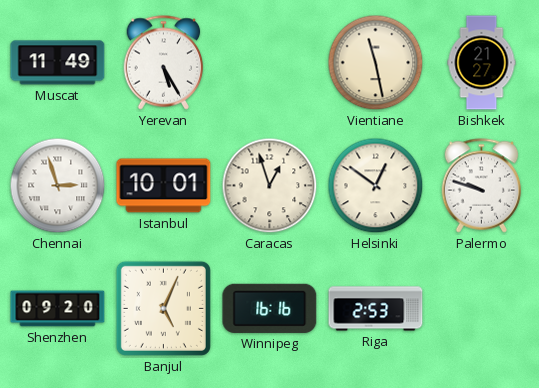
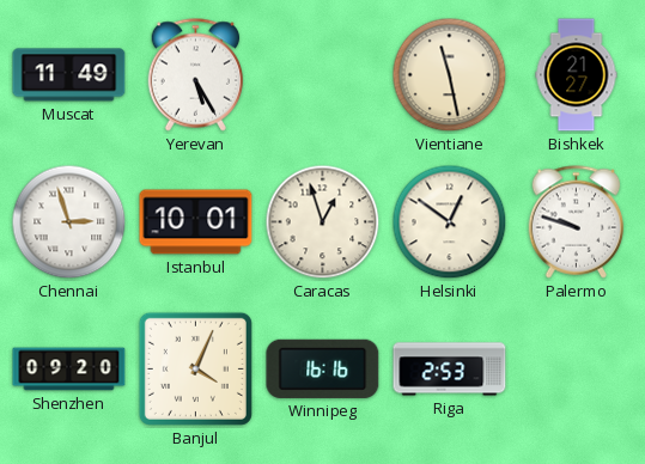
Banjul: 5:04 -> 4:04 (195, 368)
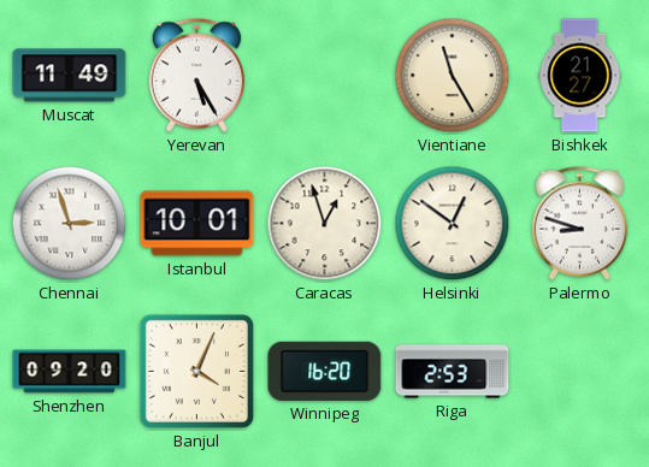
Vientiane: 11:28 -> 11:25 (453, 76)
Palermo: 9:48 -> 8:48 (580, 224)
Winnipeg: 16:16 -> 16:20 (325, 371)
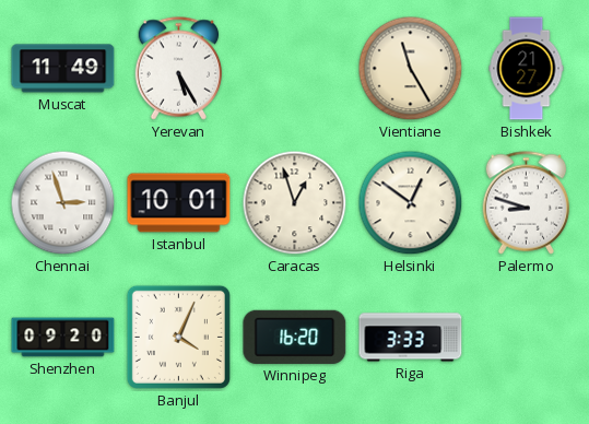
Riga: 2:53 -> 3:33 (411, 338)
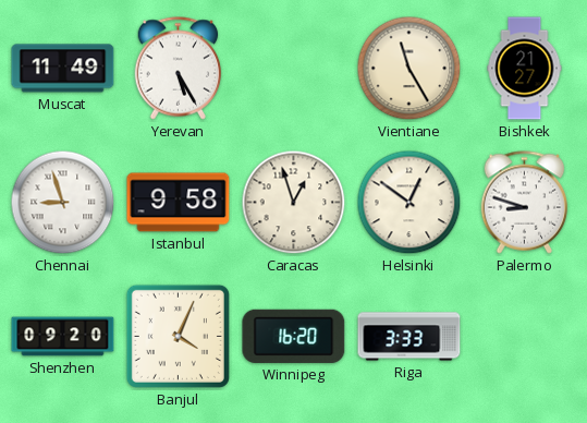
Chennai: 2:57 -> 8:57 (63, 203)
Istanbul: 10:01 -> 9:58 (179, 203)
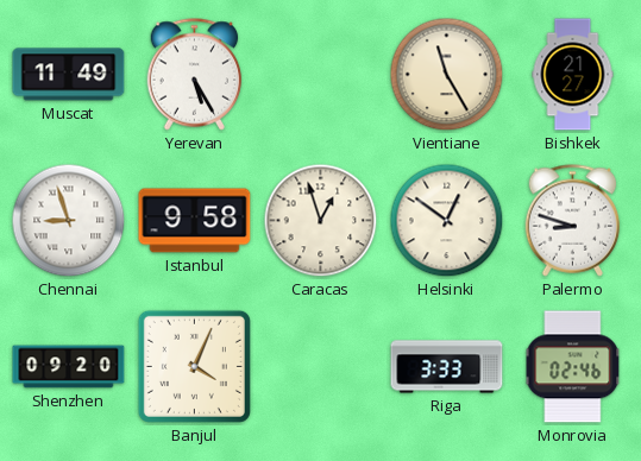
Winnipeg: 16:20 -> none (294, 336)
Monrovia: none -> 02:46 (573, 367)
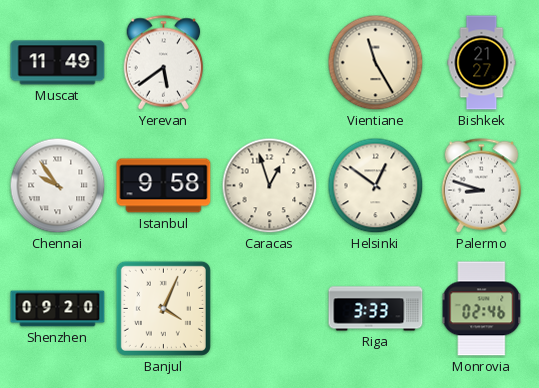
Yerevan: 5:25 -> 5:39 (164, 63)
Chennai: 8:57 -> 9:54 (58, 186)
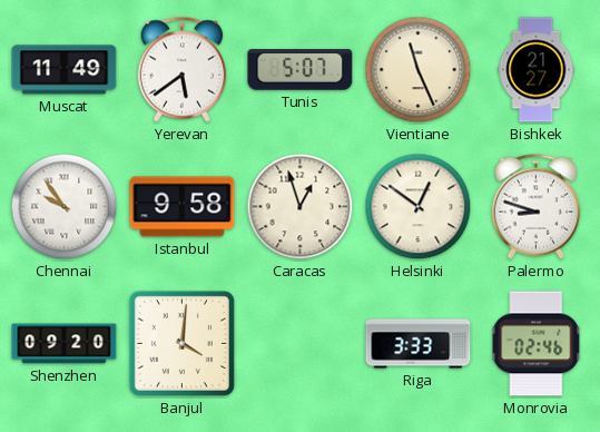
Tunis: none -> 5:07 (301, 70)
Vientiane: 11:25 -> 11:26 (419, 70)
Banjul: 4:04 -> 4:01 (181, 343)
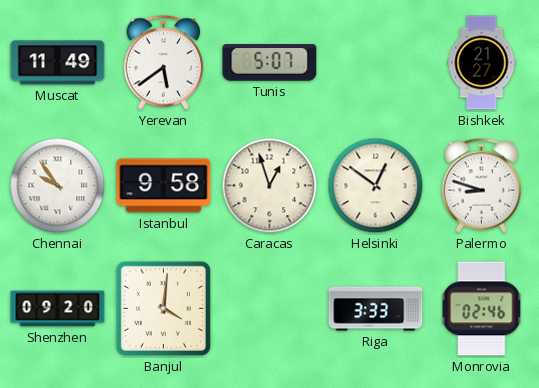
Vientiane: 11:26 -> none (419, 70)
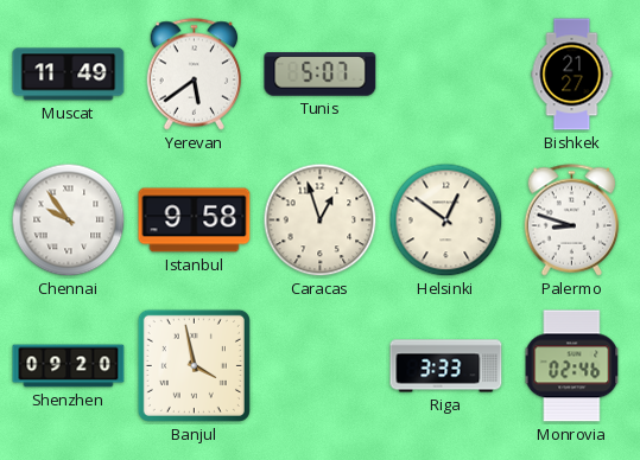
Banjul: 4:01 -> 3:58 (194, 365)
